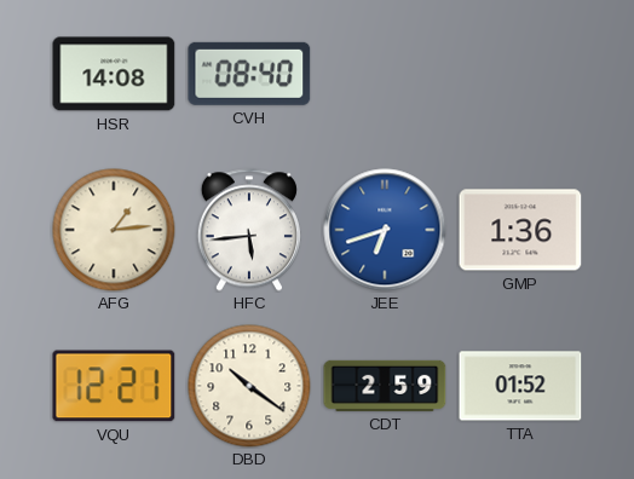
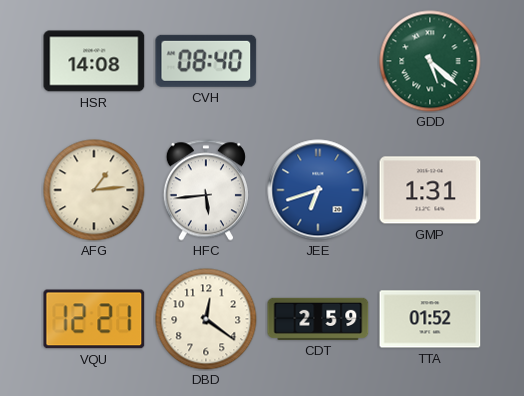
GDD: none -> 5:22 (430, 61)
GMP: 1:36 -> 1:31 (430, 190)
DBD: 10:21 -> 12:21 (206, 319)
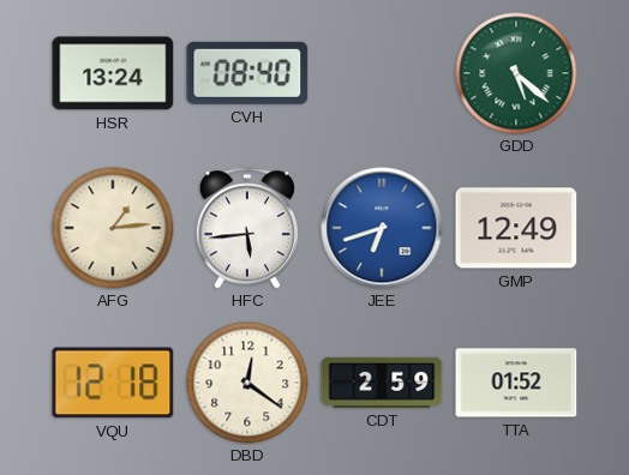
HSR: 14:08 -> 13:24 (113, 73)
GMP: 1:31 -> 12:49 (516, 228)
VQU: 12:21 -> 12:18 (113, 383)
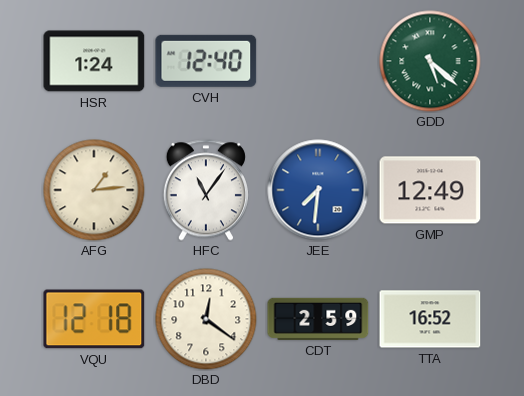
HSR: 13:24 -> 1:24 (94, 61)
CVH: 08:40 -> 12:40 (206, 61)
HFC: 5:44 -> 11:06 (206, 190)
JEE: 6:42 -> 7:31 (318, 190)
TTA: 01:52 -> 16:52 (430, 319)
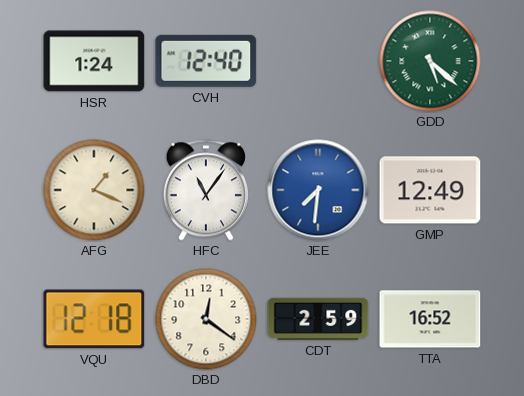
AFG: 1:14 -> 1:19 (94, 190)
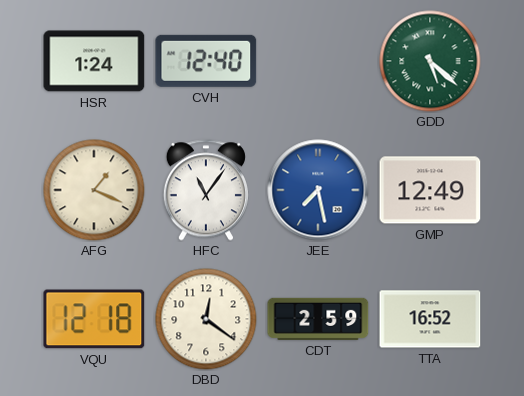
JEE: 7:31 -> 7:28 (318, 190)
